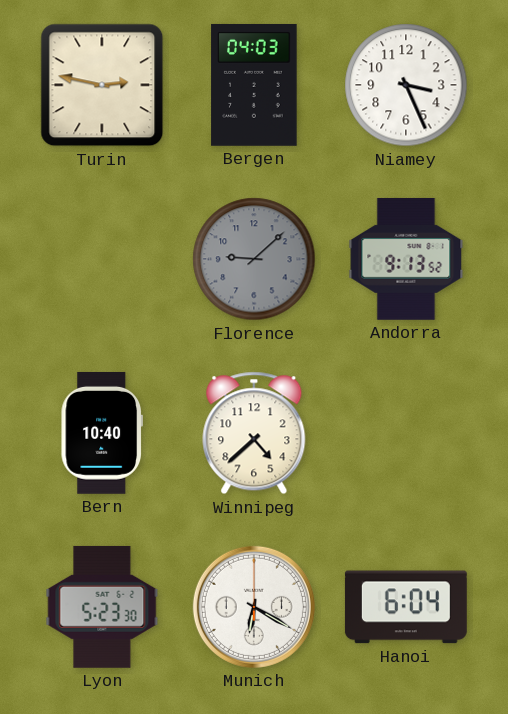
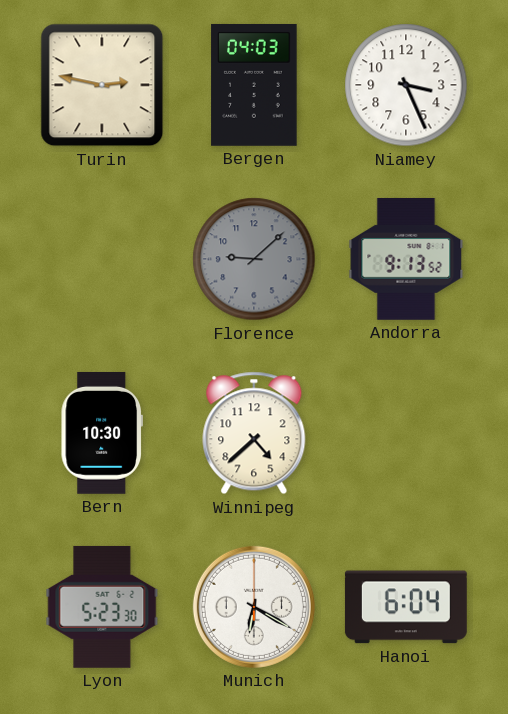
Bern: 10:40 -> 10:30 (101, 433)
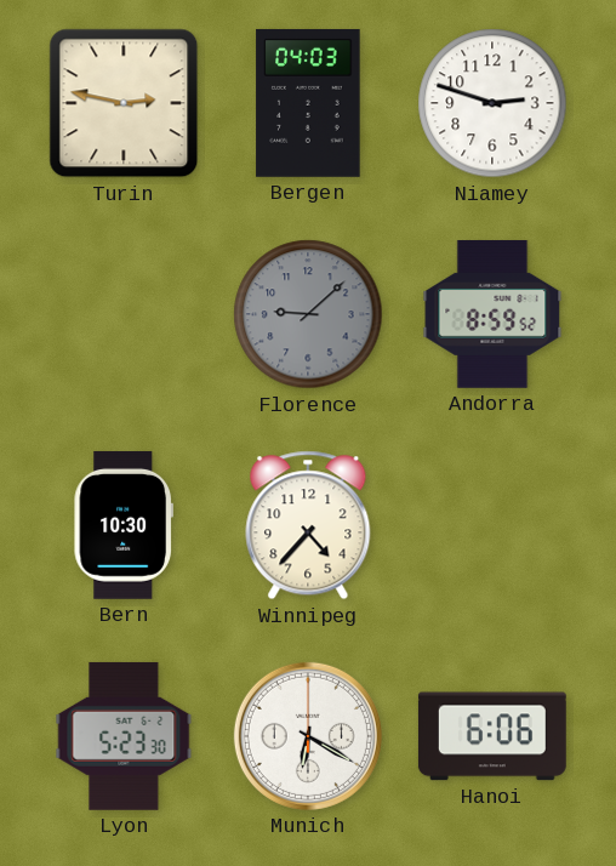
Niamey: 3:26 -> 2:48 (492, 103)
Andorra: 9:13 -> 8:59 (492, 314)
Winnipeg: 4:38 -> 4:37 (308, 525)
Hanoi: 6:04 -> 6:06 (492, 736)
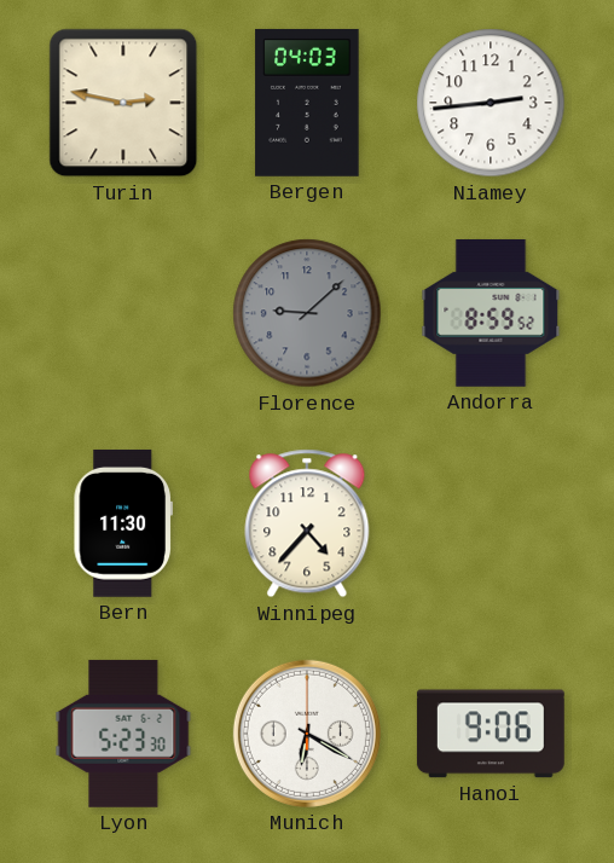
Niamey: 2:48 -> 2:44 (491, 103)
Bern: 10:30 -> 11:30 (122, 523)
Hanoi: 6:06 -> 9:06 (491, 734)
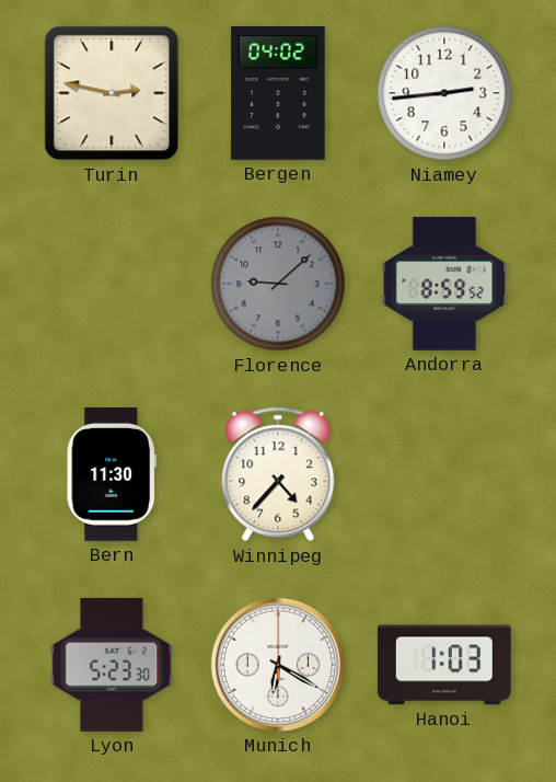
Bergen: 04:03 -> 04:02 (278, 93)
Hanoi: 9:06 -> 1:03 (444, 665)
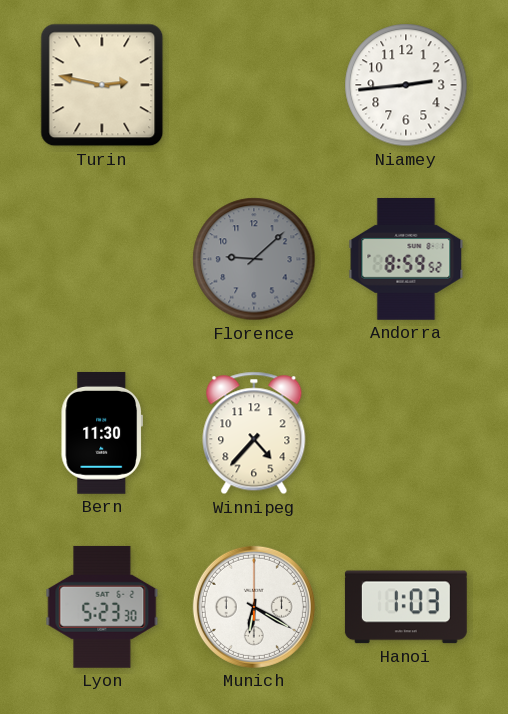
Bergen: 04:02 -> none (278, 93)
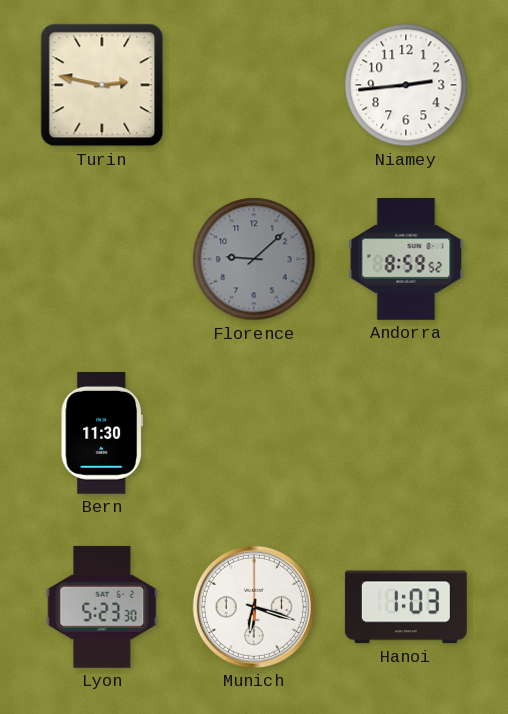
Winnipeg: 4:37 -> none (254, 433)
Munich: 6:20 -> 6:18 (254, 607)
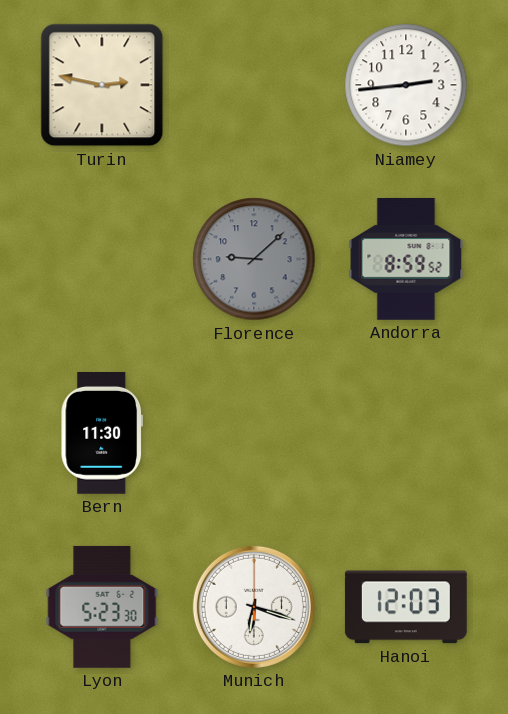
Hanoi: 1:03 -> 12:03 (406, 607)
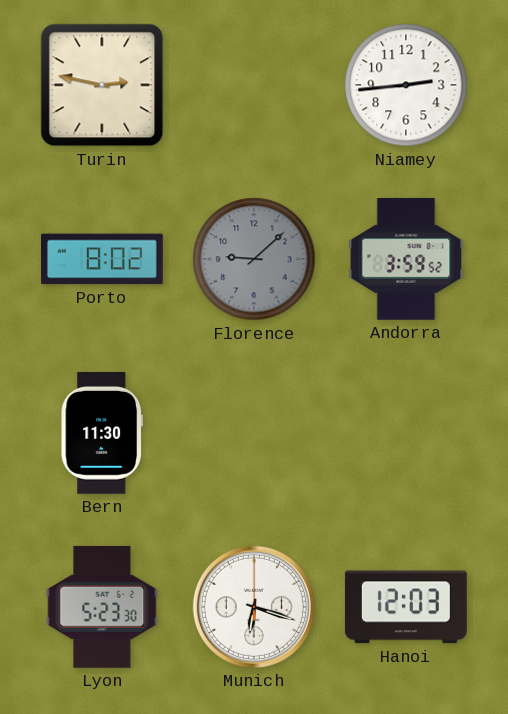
Porto: none -> 8:02 (103, 259)
Andorra: 8:59 -> 3:59 (406, 259)
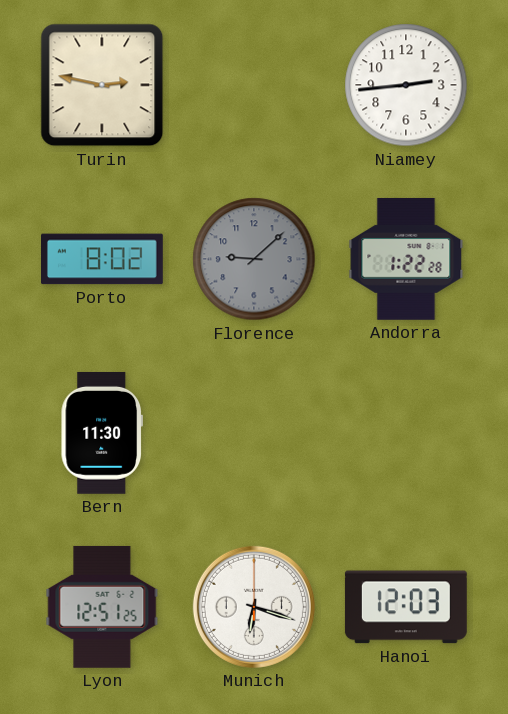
Andorra: 3:59 -> 1:22 (406, 259)
Lyon: 5:23 -> 12:51 (102, 607)
